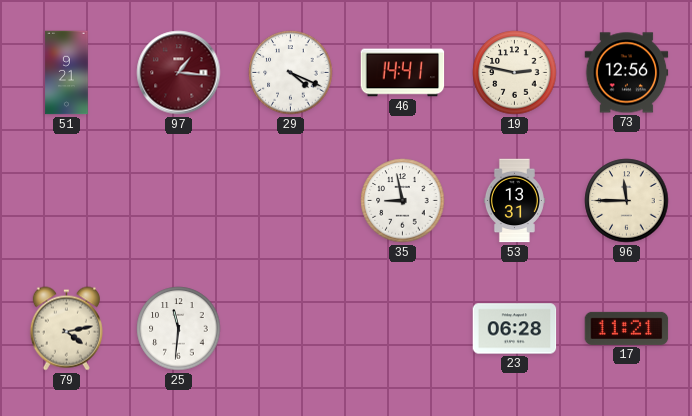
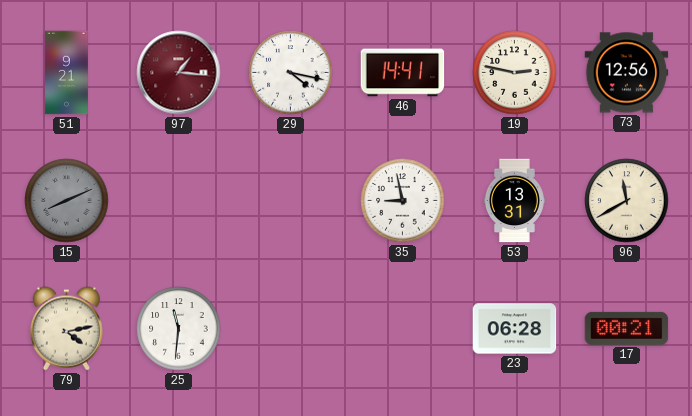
29: 4:19 -> 4:17 (291, 73)
15: none -> 8:11 (67, 201)
96: 11:45 -> 11:40 (627, 201)
17: 11:21 -> 00:21 (627, 328)
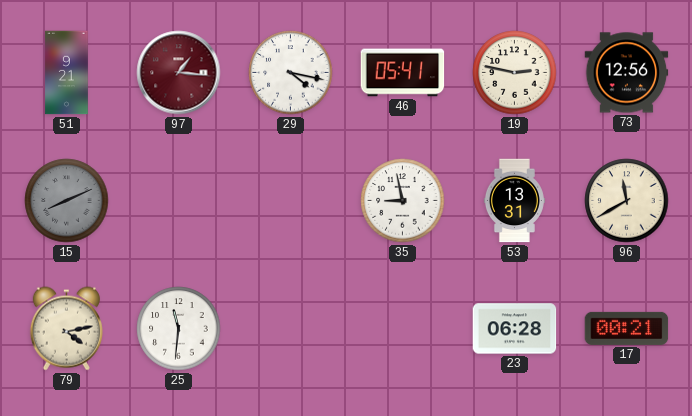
46: 14:41 -> 05:41 (403, 73)
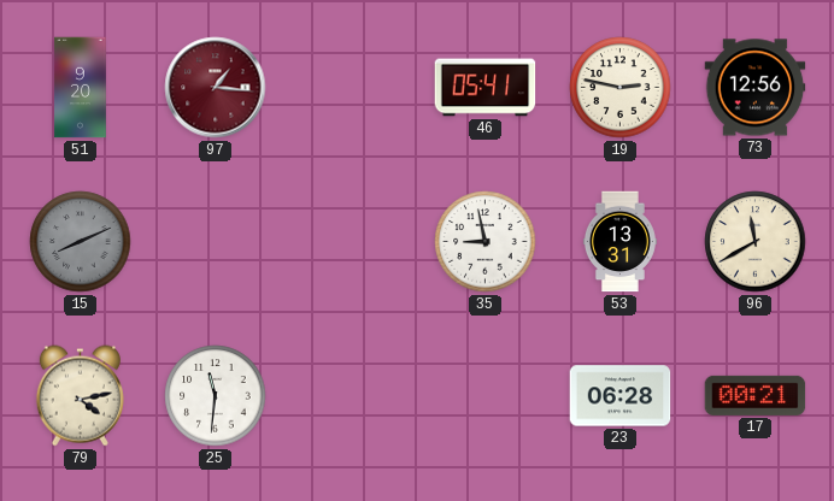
51: 9:21 -> 9:20 (81, 88)
29: 4:17 -> none (291, 73)
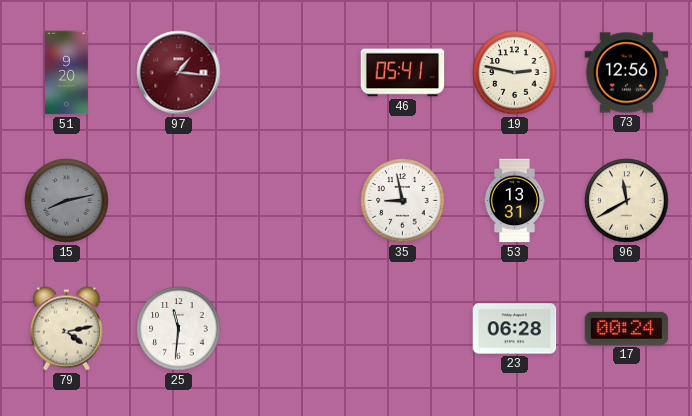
15: 8:11 -> 8:13 (67, 201)
17: 00:21 -> 00:24 (627, 328)
